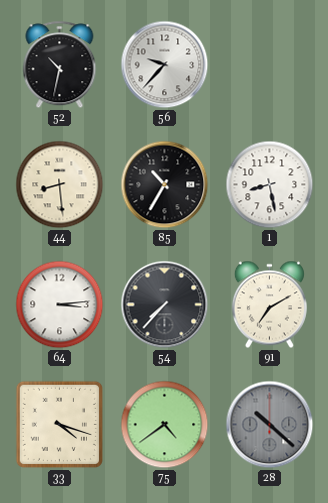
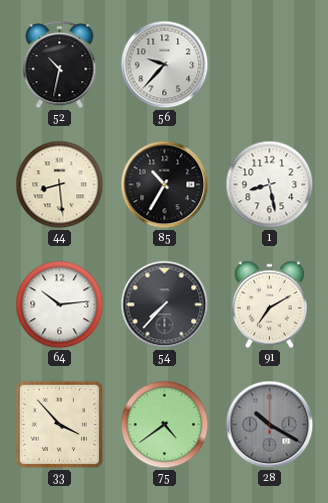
64: 3:14 -> 10:14 (60, 305)
33: 4:18 -> 3:53 (59, 424)
28: 10:22 -> 10:20 (270, 425)
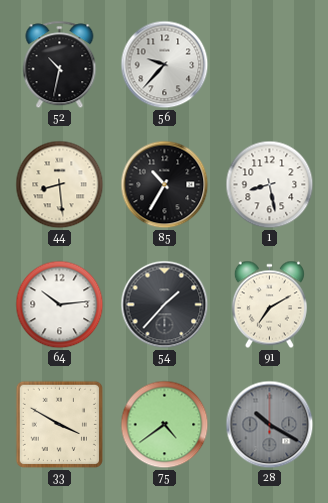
54: 7:37 -> 1:37 (165, 305)
33: 3:53 -> 3:50 (59, 424)
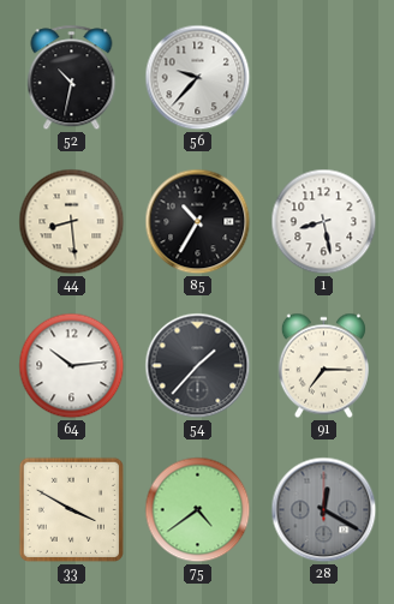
91: 7:10 -> 7:15 (323, 366)
28: 10:20 -> 12:20 (324, 510)
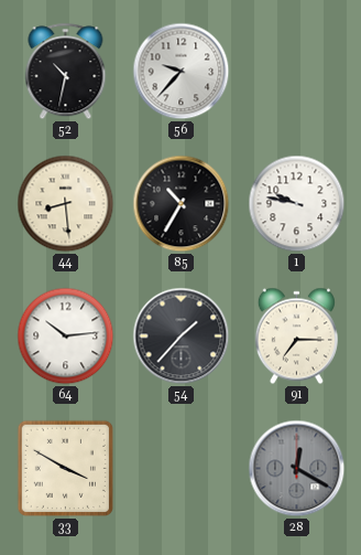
1: 8:28 -> 9:47 (297, 204)
75: 4:39 -> none (198, 510)
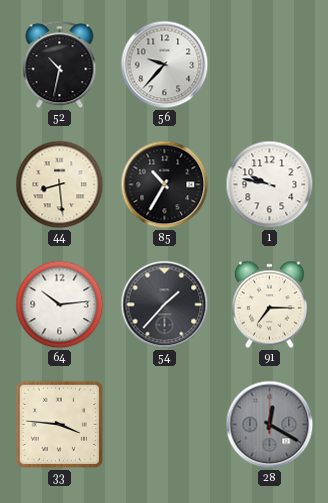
33: 3:50 -> 3:46 (59, 424)
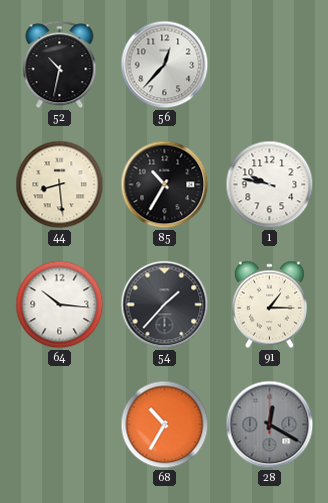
56: 9:37 -> 12:37 (165, 65)
64: 10:14 -> 10:16 (60, 305)
91: 7:15 -> 1:15 (269, 305)
33: 3:46 -> none (59, 424)
68: none -> 10:35 (165, 425)
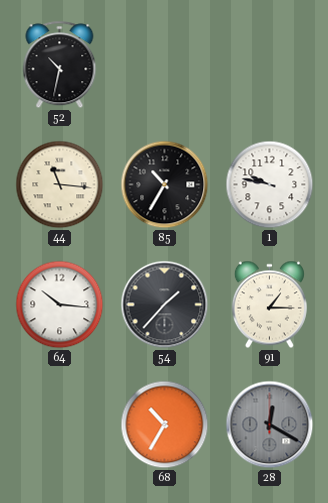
56: 12:37 -> none (165, 65)
44: 8:29 -> 11:16 (60, 185)
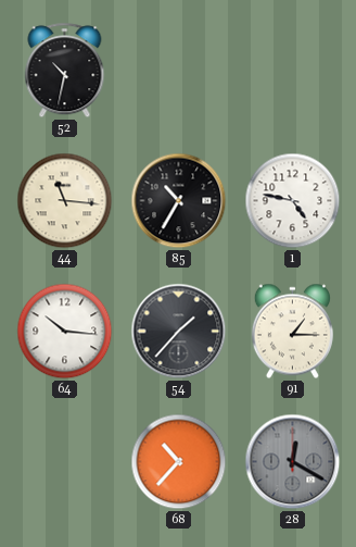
1: 9:47 -> 4:47 (293, 201)
68: 10:35 -> 10:37 (179, 462)
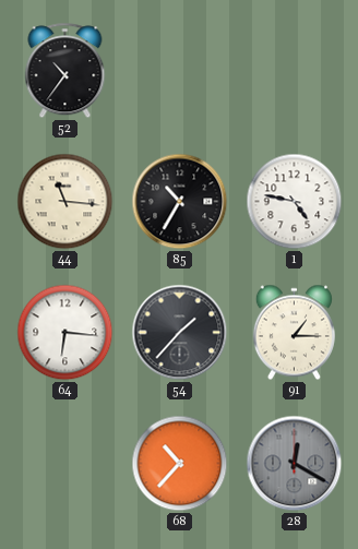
52: 10:32 -> 10:36 (65, 71)
64: 10:16 -> 6:16 (65, 333)
